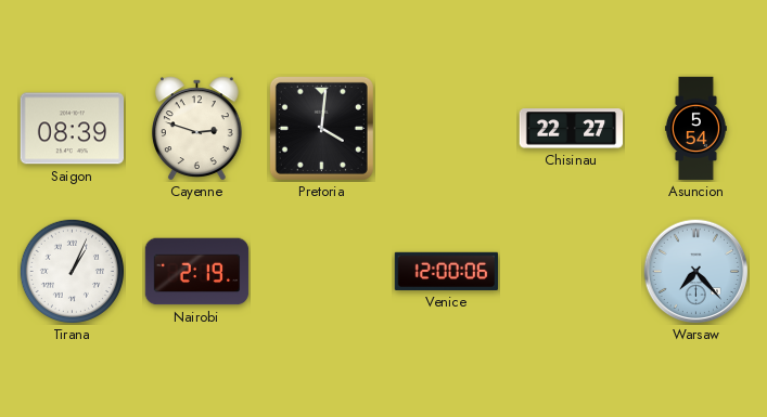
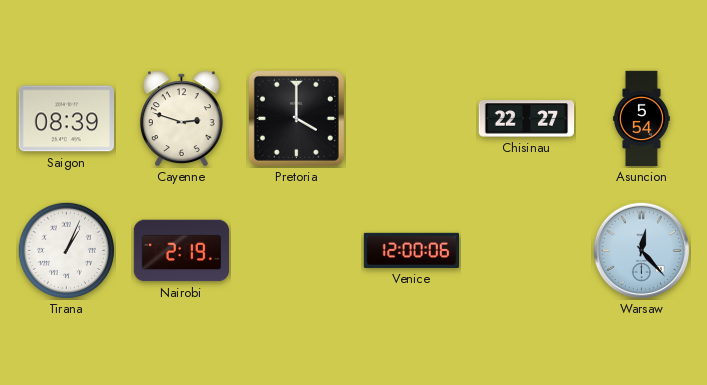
Pretoria: 4:01 -> 4:00 (296, 118)
Warsaw: 7:23 -> 12:23 (642, 251)
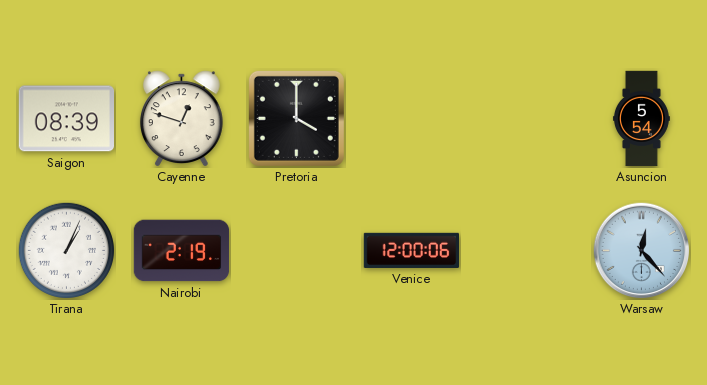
Cayenne: 2:48 -> 12:48 (181, 119)
Chisinau: 22:27 -> none (527, 119)
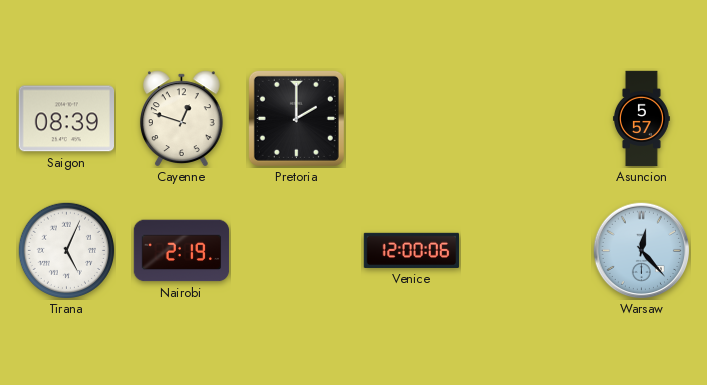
Pretoria: 4:00 -> 2:00 (296, 118)
Asuncion: 5:54 -> 5:57 (641, 119)
Tirana: 1:04 -> 5:04 (66, 250)
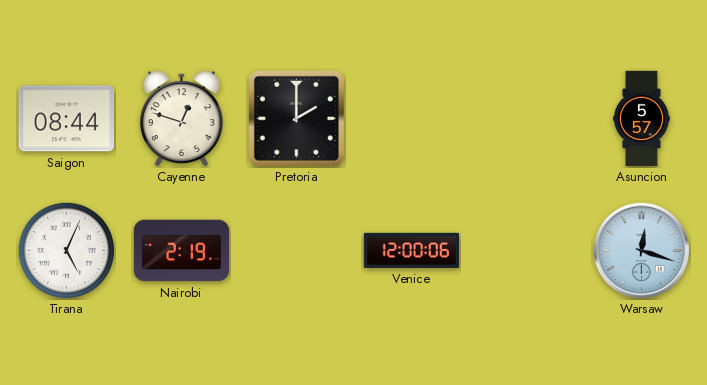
Saigon: 08:39 -> 08:44 (66, 119)
Warsaw: 12:23 -> 12:18 (642, 251)
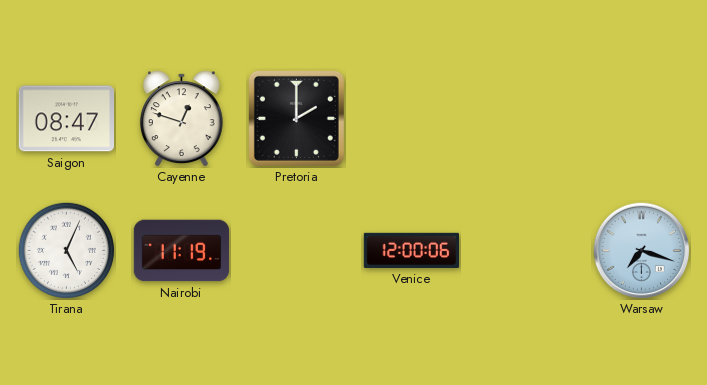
Saigon: 08:44 -> 08:47 (66, 119)
Asuncion: 5:57 -> none (641, 119)
Nairobi: 2:19 -> 11:19 (182, 251)
Warsaw: 12:18 -> 7:18 (642, 251)
